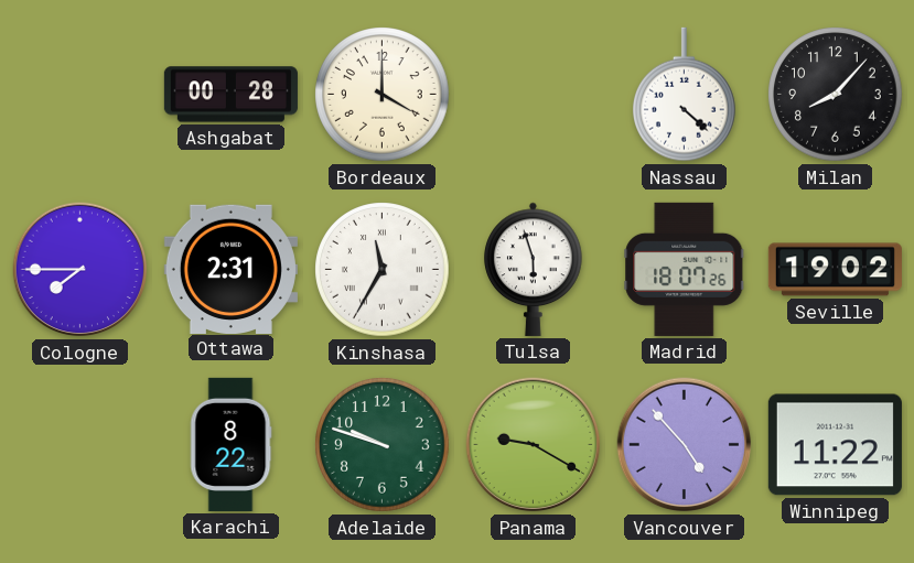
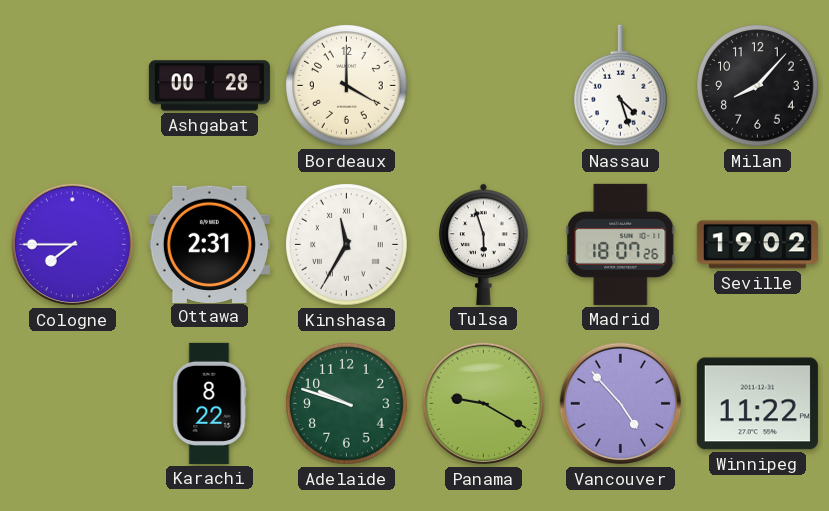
Nassau: 4:22 -> 4:27 (621, 86)
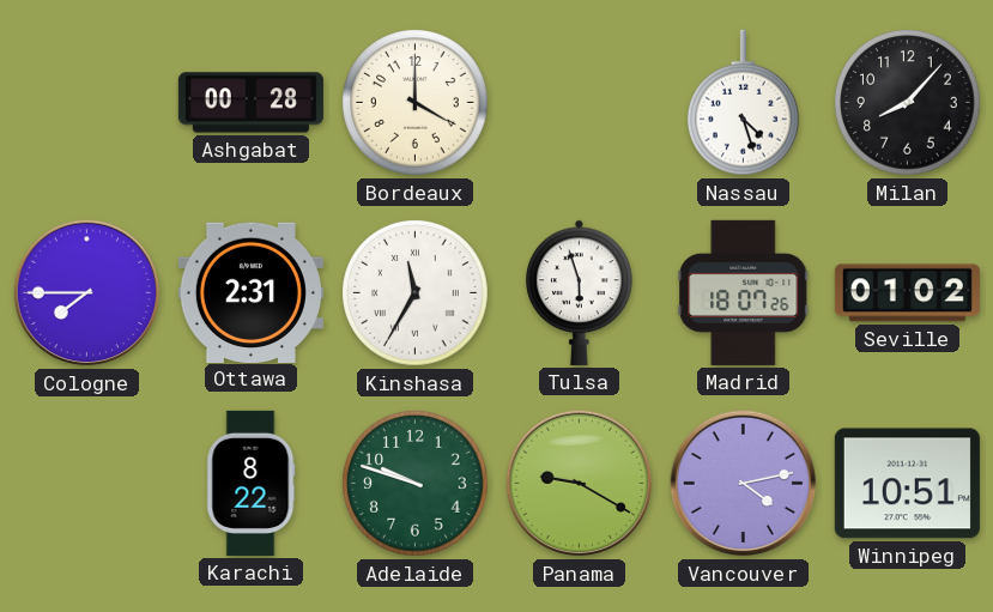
Seville: 19:02 -> 01:02 (907, 293)
Vancouver: 4:53 -> 4:13 (744, 484)
Winnipeg: 11:22 -> 10:51 (907, 484)
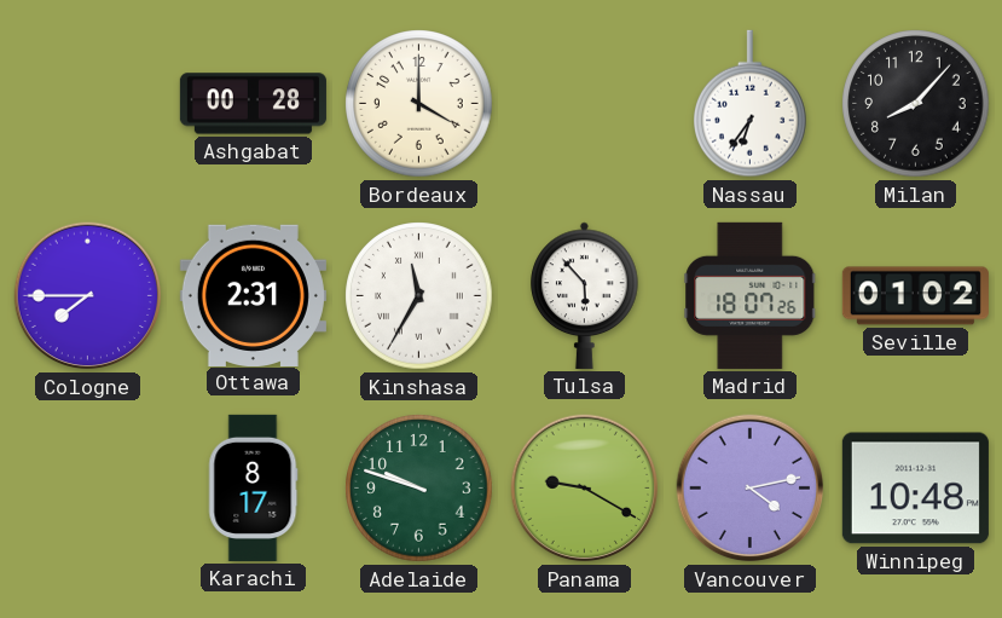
Nassau: 4:27 -> 6:36 (751, 104)
Tulsa: 5:57 -> 5:53 (585, 295)
Karachi: 8:22 -> 8:17 (253, 487)
Winnipeg: 10:51 -> 10:48 (915, 489)
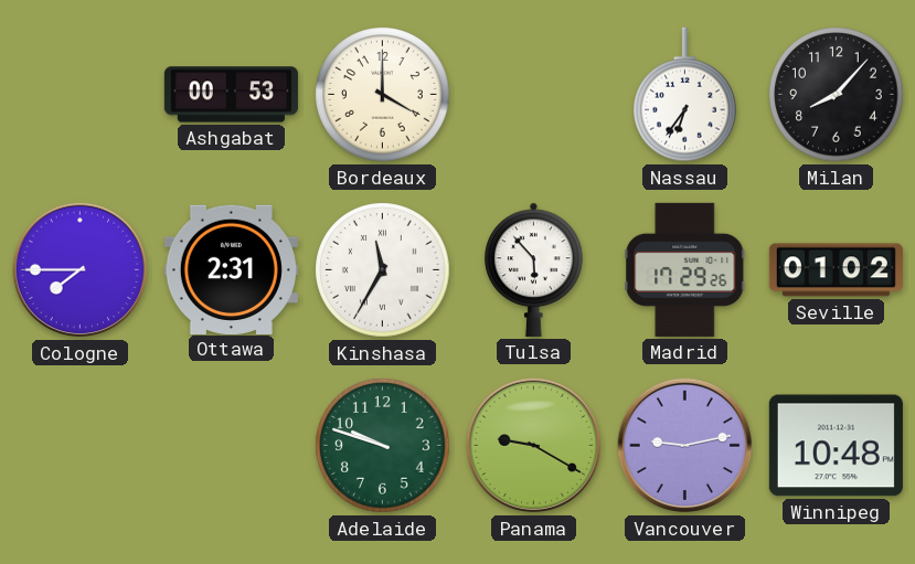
Ashgabat: 00:28 -> 00:53 (231, 95)
Madrid: 18:07 -> 17:29 (685, 269)
Karachi: 8:17 -> none (253, 487)
Vancouver: 4:13 -> 9:13 (685, 446)
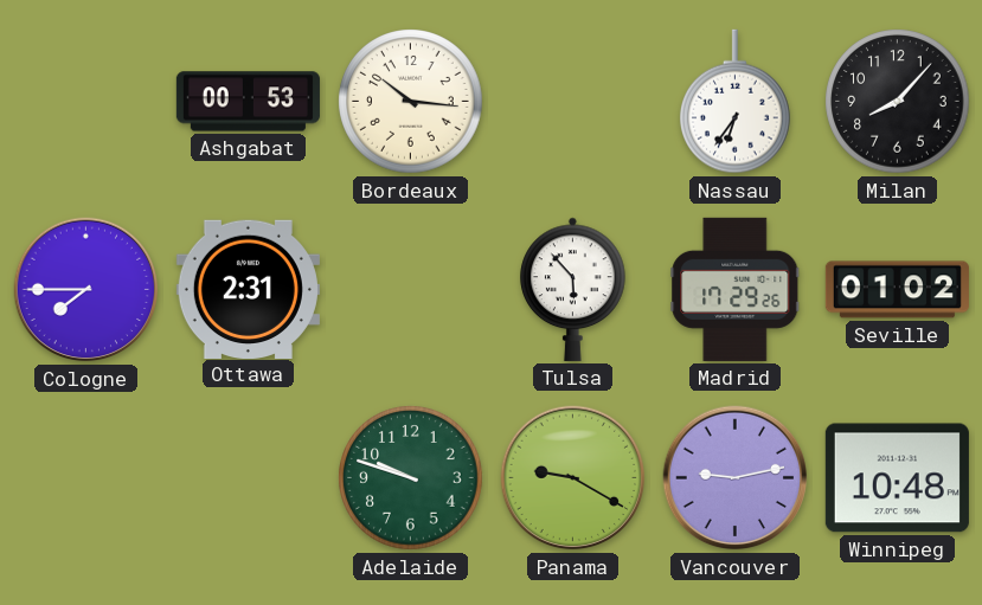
Bordeaux: 4:00 -> 10:16 (411, 102)
Kinshasa: 11:35 -> none (383, 270)
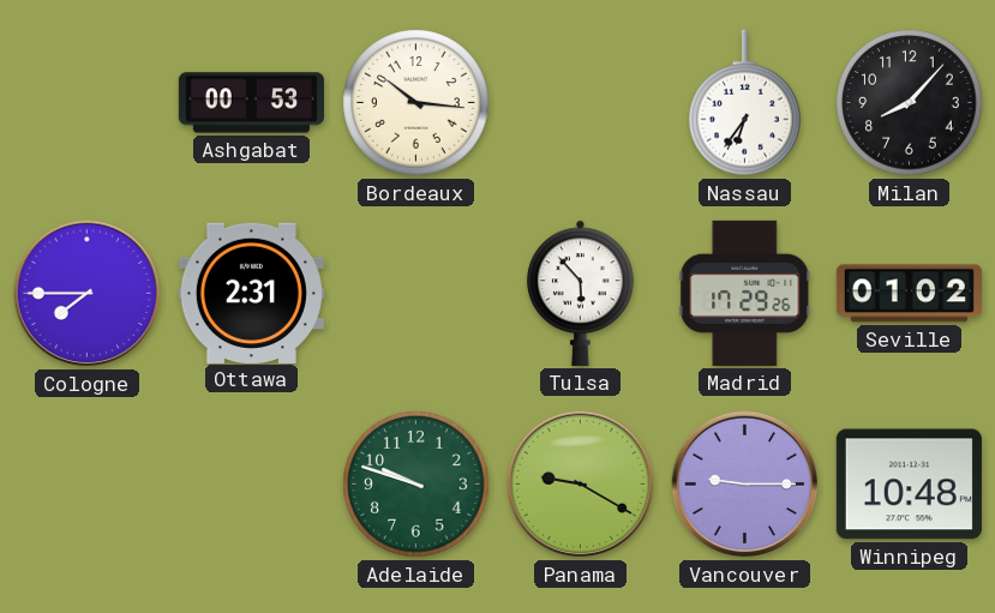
Vancouver: 9:13 -> 9:15 (745, 485)
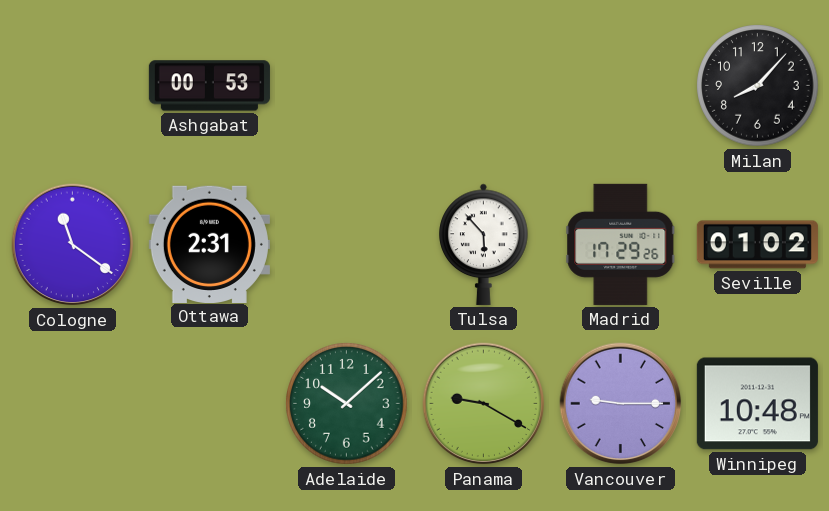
Bordeaux: 10:16 -> none (416, 103)
Nassau: 6:36 -> none (745, 103)
Cologne: 7:45 -> 11:21 (73, 245)
Adelaide: 9:48 -> 10:08 (347, 404)
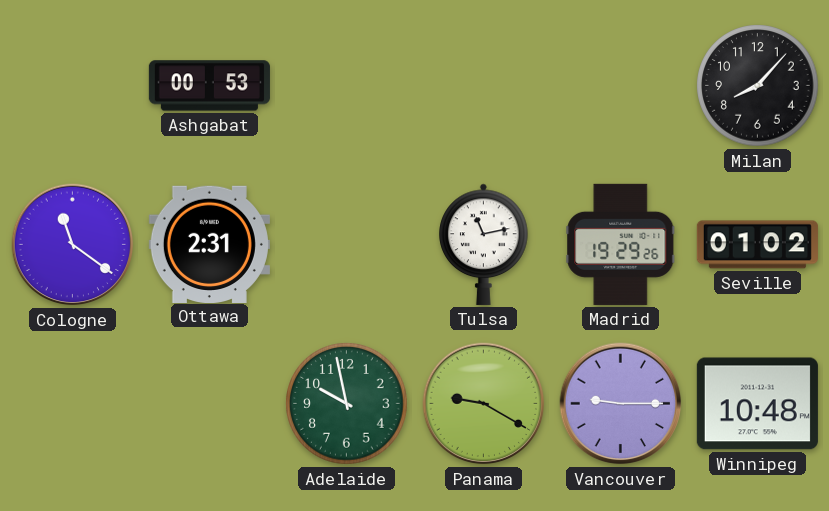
Tulsa: 5:53 -> 11:13 (484, 244)
Madrid: 17:29 -> 19:29 (621, 244)
Adelaide: 10:08 -> 9:58 (347, 404)
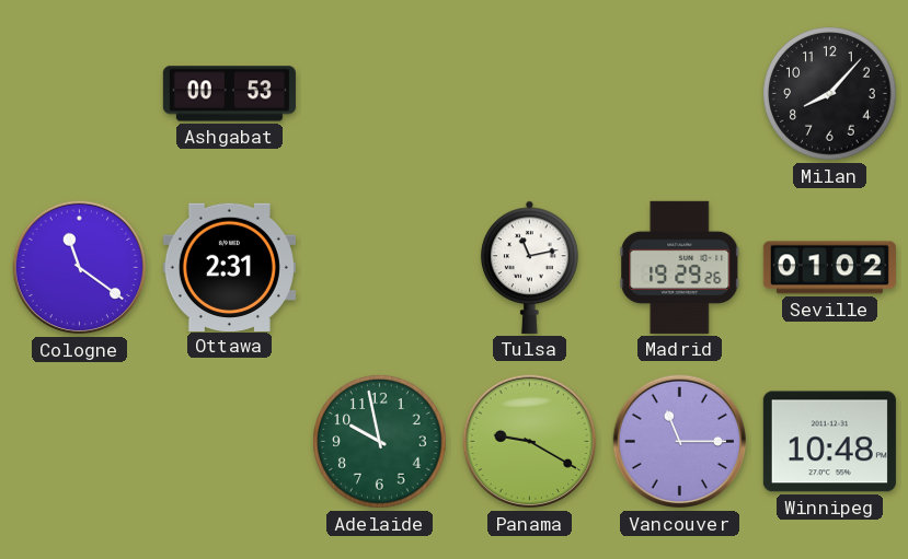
Vancouver: 9:15 -> 11:15 (680, 442)
